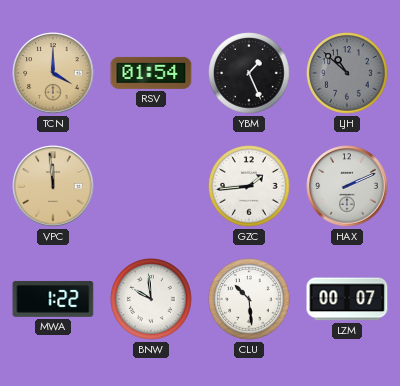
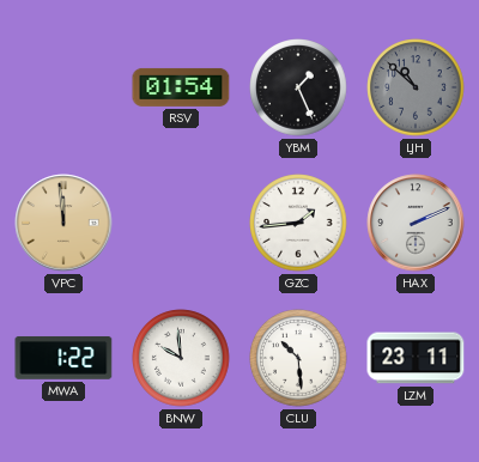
TCN: 4:00 -> none (53, 73)
LZM: 00:07 -> 23:11 (416, 358)
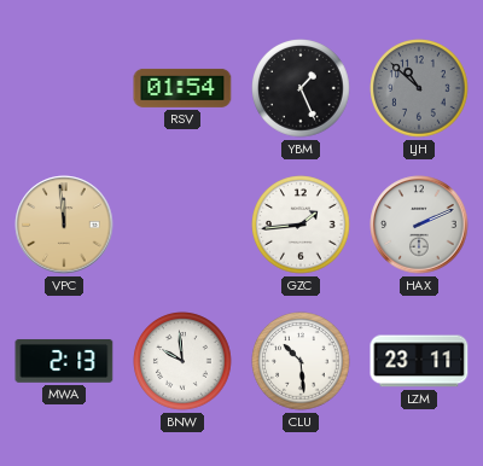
MWA: 1:22 -> 2:13 (64, 361)
